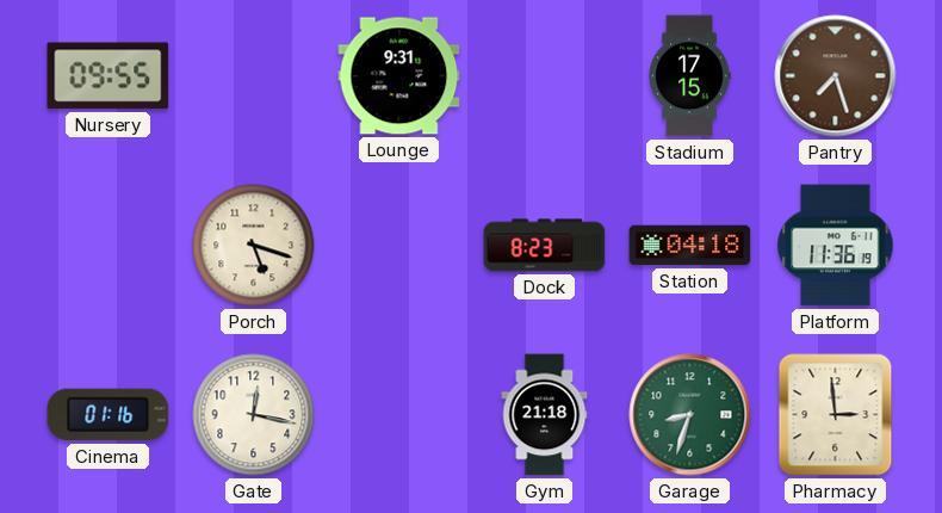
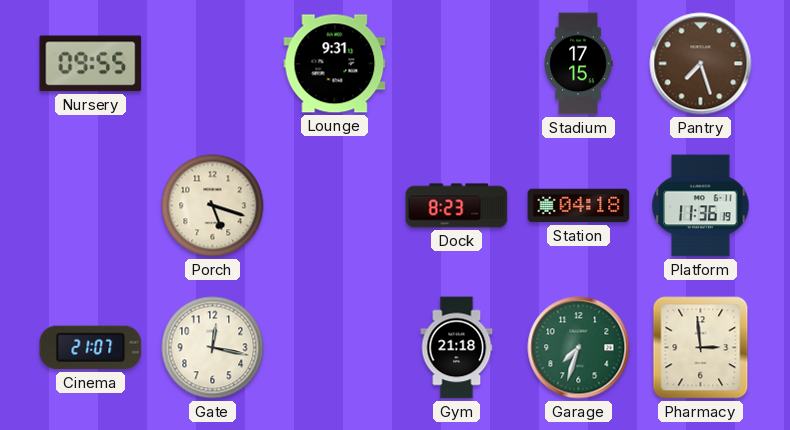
Cinema: 01:16 -> 21:07 (91, 348)
Garage: 8:33 -> 7:33 (579, 348)
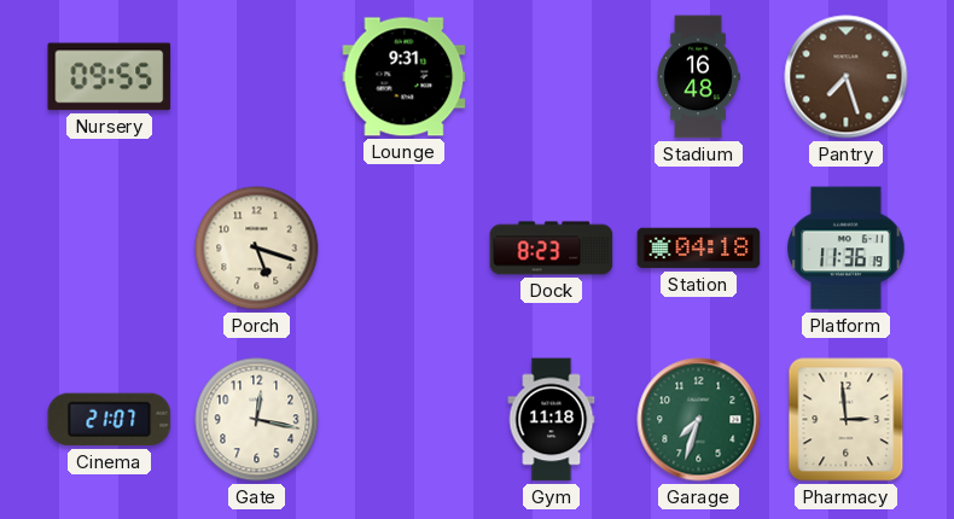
Stadium: 17:15 -> 16:48 (698, 77)
Gym: 21:18 -> 11:18 (552, 420)
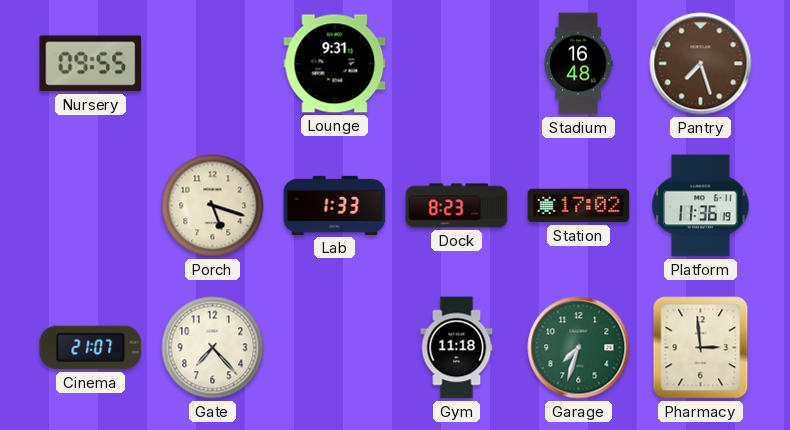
Lab: none -> 1:33 (335, 205)
Station: 04:18 -> 17:02 (579, 206)
Gate: 12:17 -> 7:23 (213, 348)
